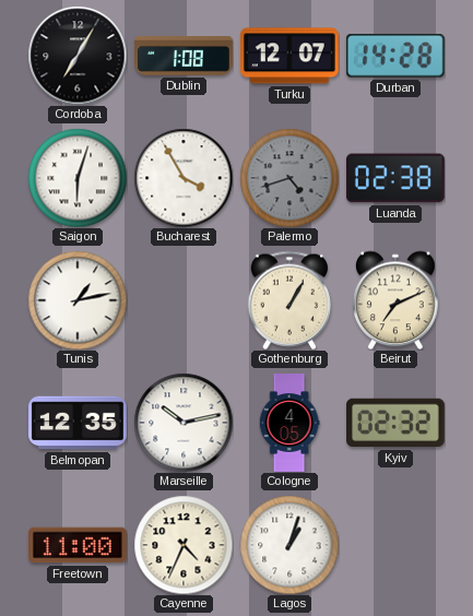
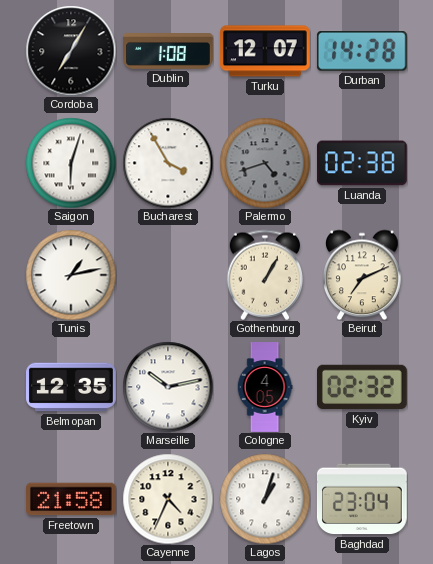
Freetown: 11:00 -> 21:58 (72, 499)
Baghdad: none -> 23:04 (362, 499)
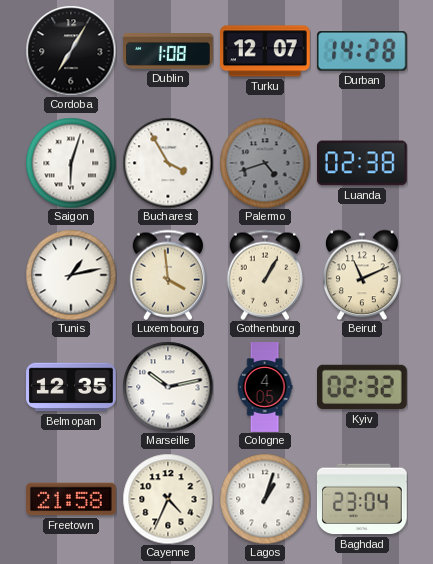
Luxembourg: none -> 3:59 (168, 275)
Beirut: 7:11 -> 11:11 (362, 275)
